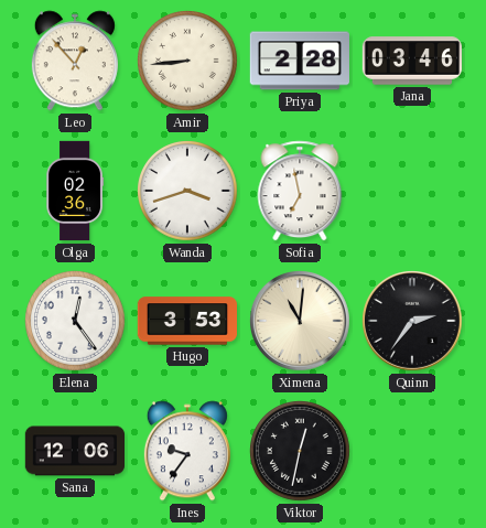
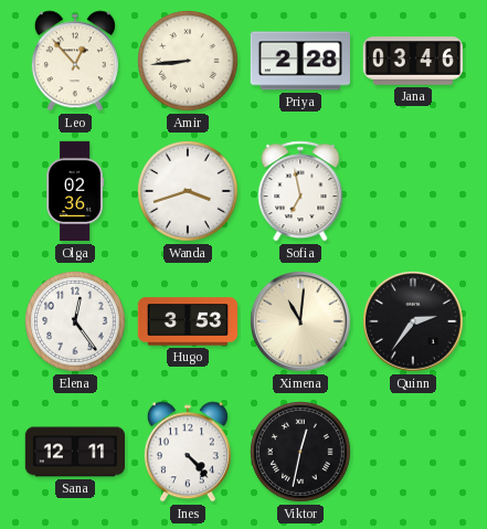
Sana: 12:06 -> 12:11 (74, 452)
Ines: 9:36 -> 4:23 (188, 452)
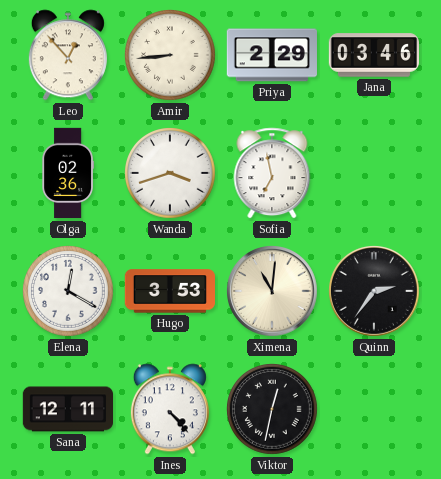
Priya: 2:28 -> 2:29 (272, 55)
Elena: 12:24 -> 12:20 (69, 292)
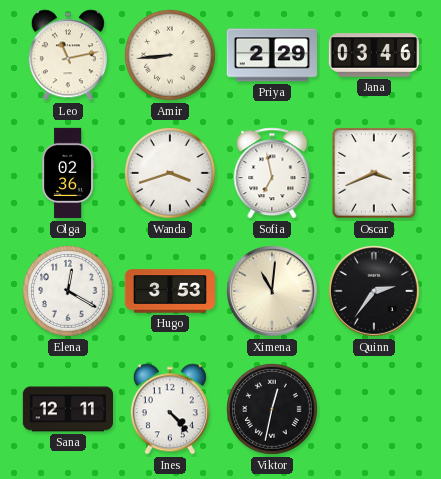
Leo: 12:53 -> 11:13 (68, 55)
Oscar: none -> 3:41 (374, 173)
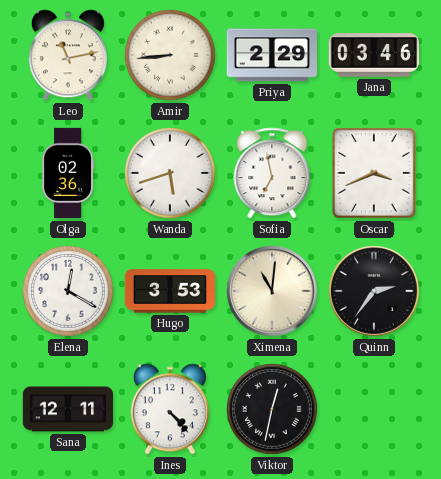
Wanda: 3:42 -> 5:42 (171, 174)
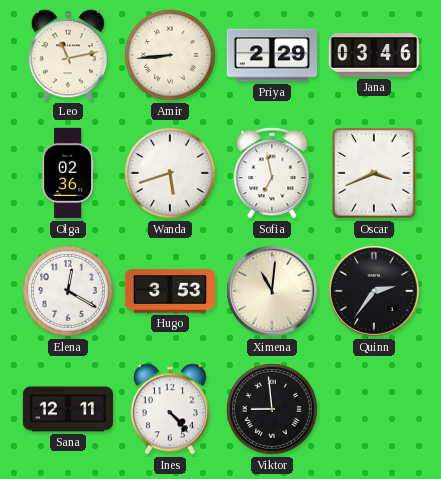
Viktor: 12:32 -> 8:59 (273, 410)
